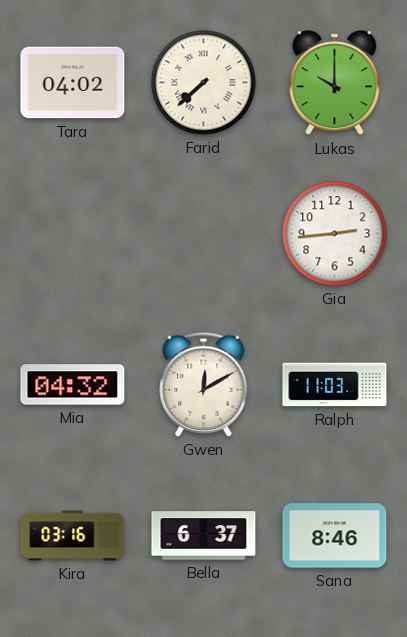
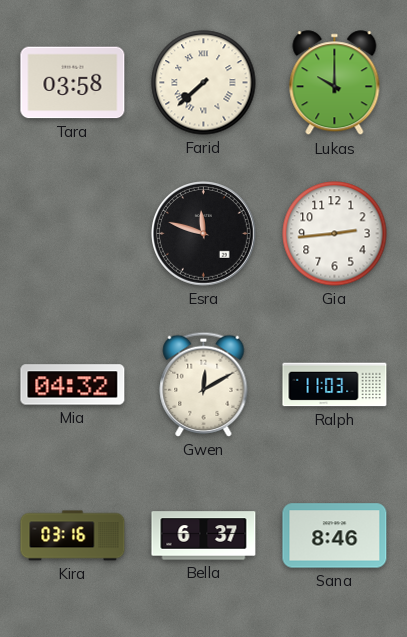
Tara: 04:02 -> 03:58 (73, 83)
Esra: none -> 11:48 (204, 234)
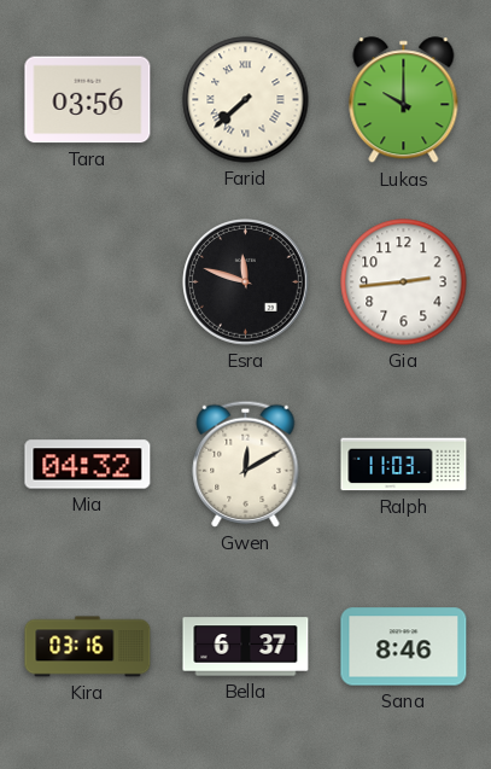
Tara: 03:58 -> 03:56 (88, 100)
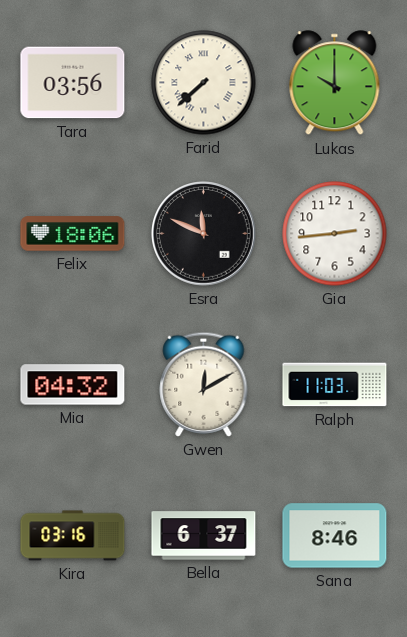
Felix: none -> 18:06 (73, 234)
Esra: 11:48 -> 11:49 (204, 234)
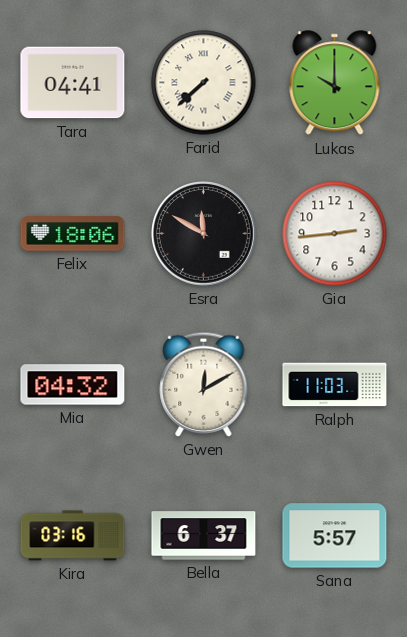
Tara: 03:56 -> 04:41 (73, 83)
Esra: 11:49 -> 11:50 (204, 234)
Sana: 8:46 -> 5:57 (335, 536)
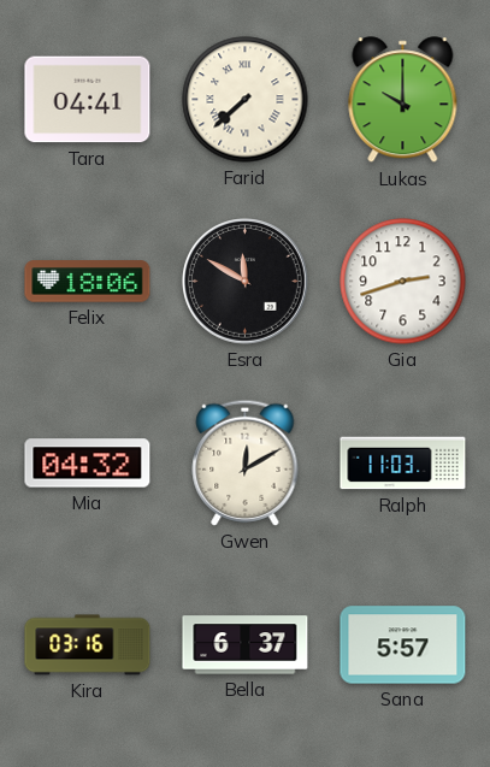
Gia: 2:44 -> 2:42 (403, 282)
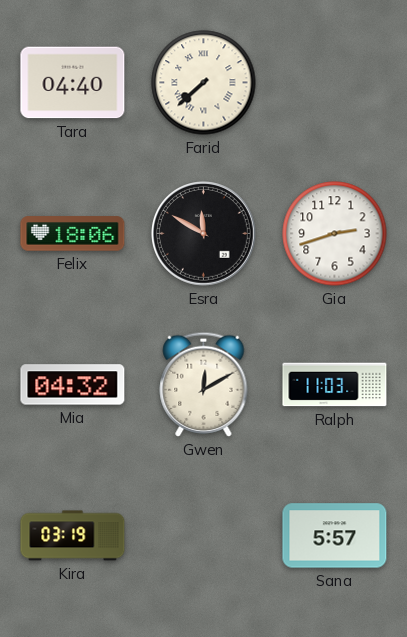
Tara: 04:41 -> 04:40 (73, 83)
Lukas: 10:00 -> none (403, 100)
Kira: 03:16 -> 03:19 (73, 536)
Bella: 6:37 -> none (246, 645)
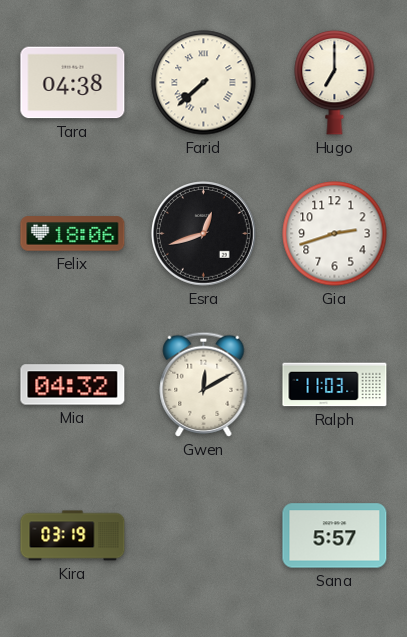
Tara: 04:40 -> 04:38 (73, 83)
Hugo: none -> 7:00 (335, 82)
Esra: 11:50 -> 12:42 (204, 234)
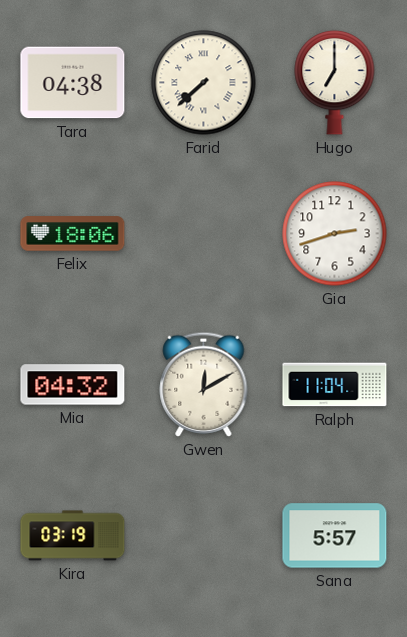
Esra: 12:42 -> none (204, 234)
Ralph: 11:03 -> 11:04 (335, 385)
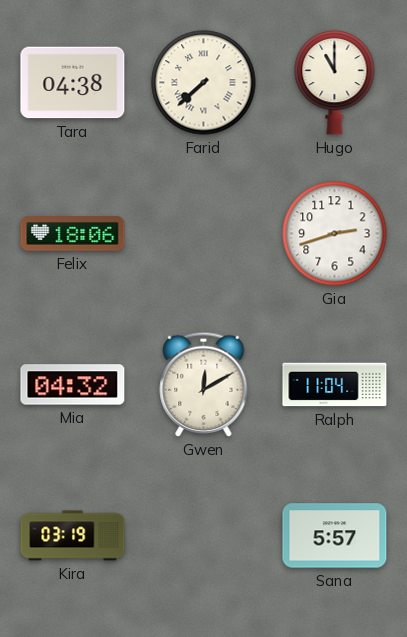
Hugo: 7:00 -> 11:00 (335, 82)
